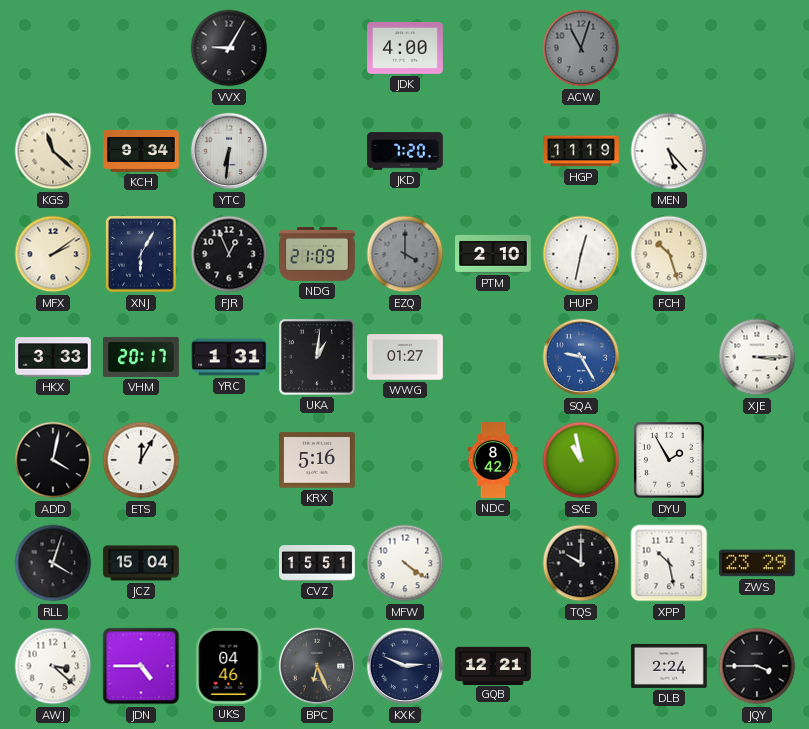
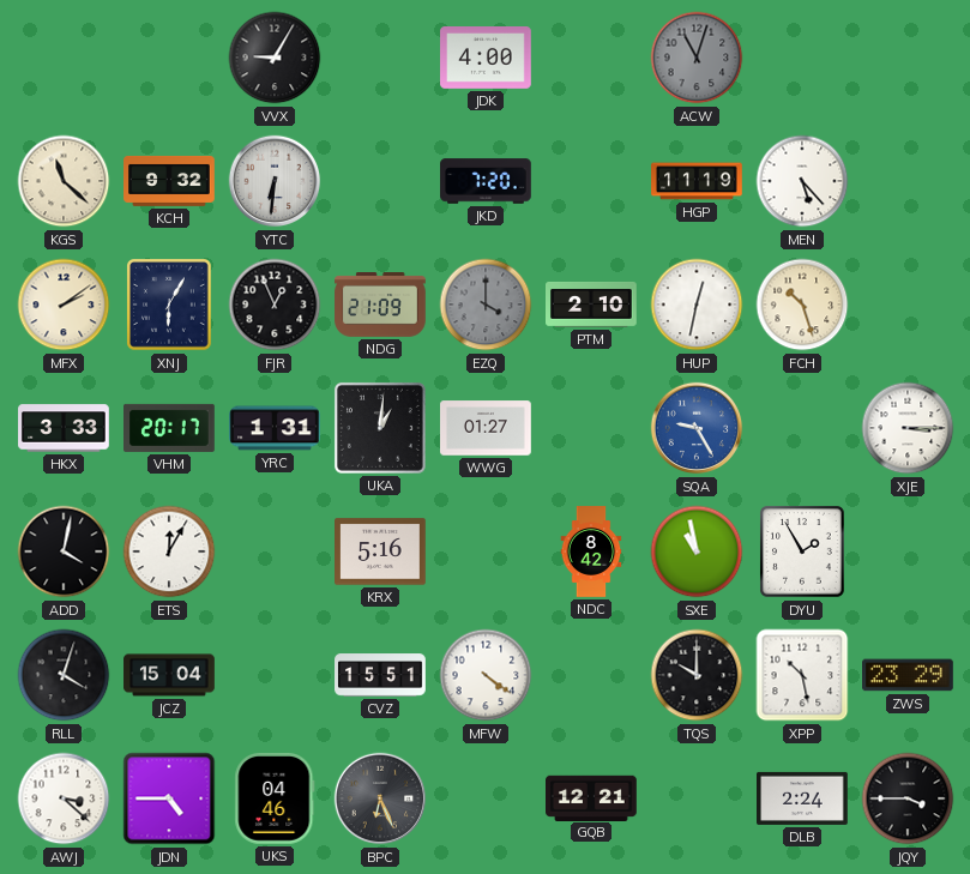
KCH: 9:34 -> 9:32 (169, 181)
KXK: 2:49 -> none (405, 666)
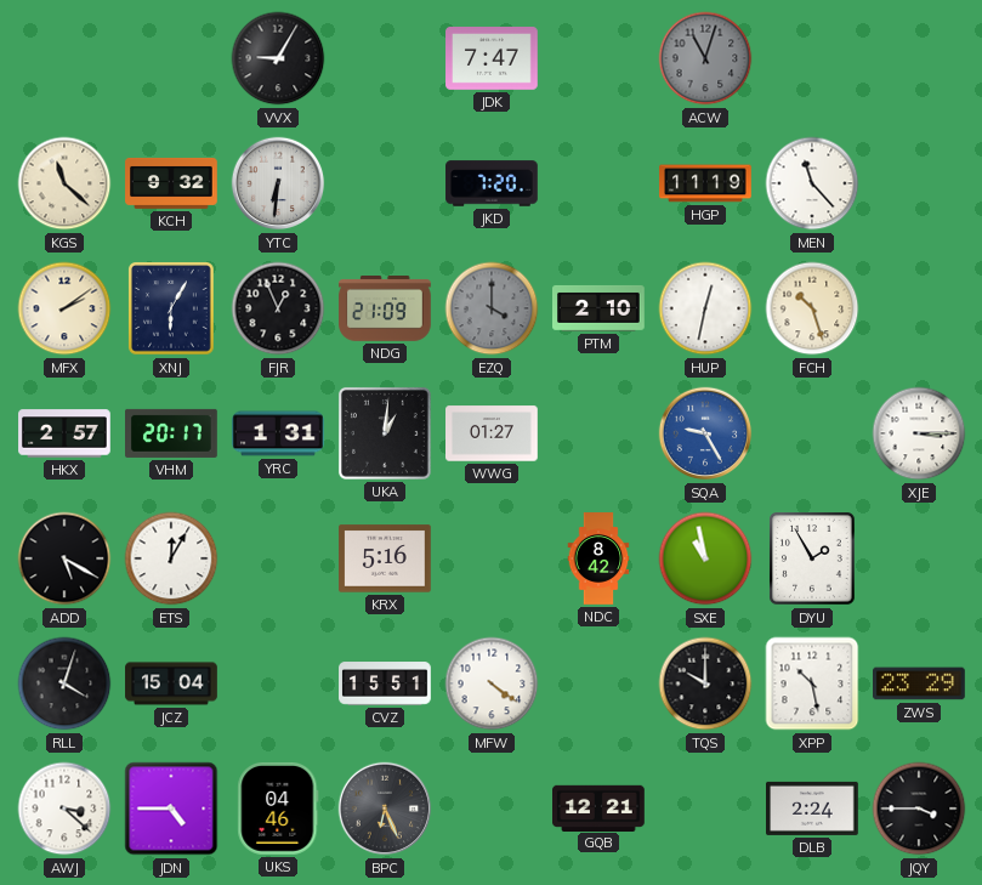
JDK: 4:00 -> 7:47 (492, 58)
MEN: 5:23 -> 11:23 (812, 183)
HKX: 3:33 -> 2:57 (64, 433)
ADD: 4:02 -> 5:20 (64, 558)
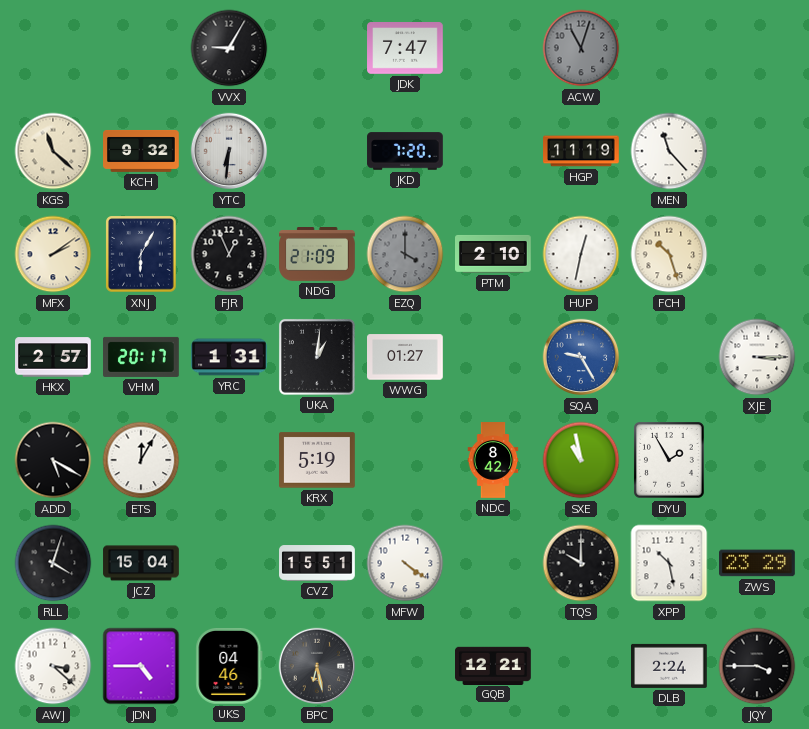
KRX: 5:16 -> 5:19 (318, 460)
BPC: 6:26 -> 6:28 (317, 666)
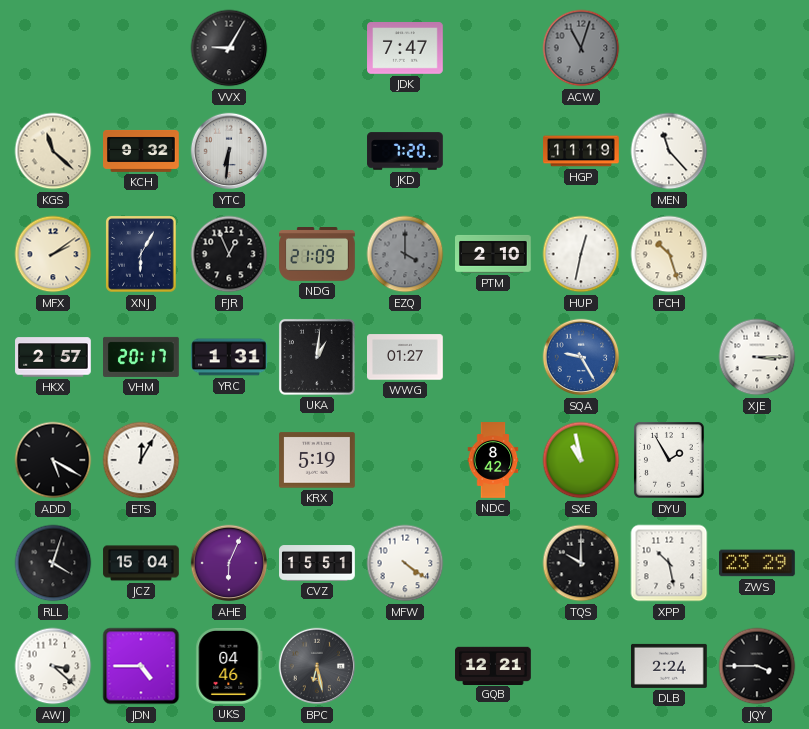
AHE: none -> 6:04 (229, 563)
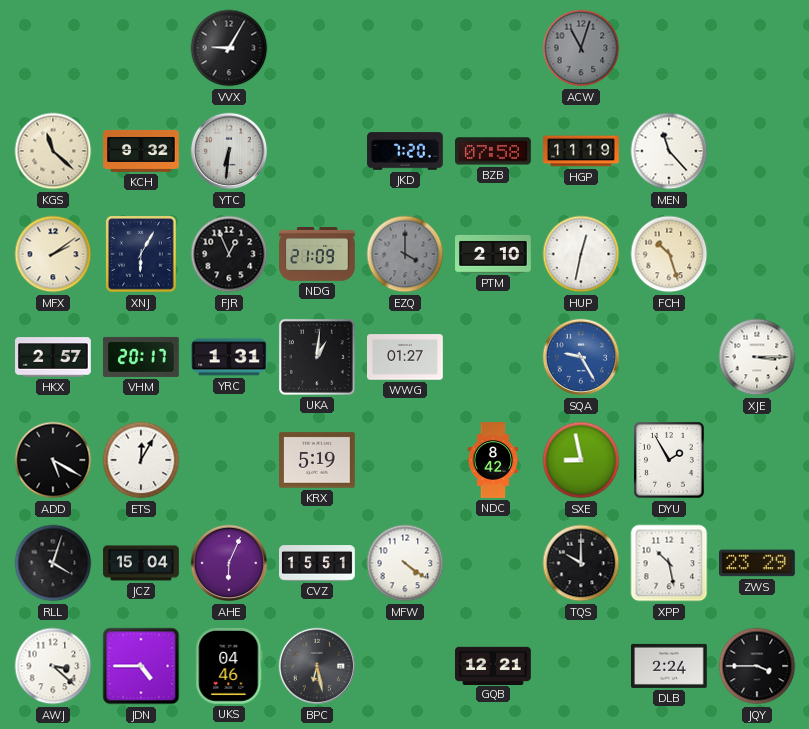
JDK: 7:47 -> none (405, 48)
BZB: none -> 07:58 (494, 151)
SXE: 10:58 -> 8:58 (581, 460)
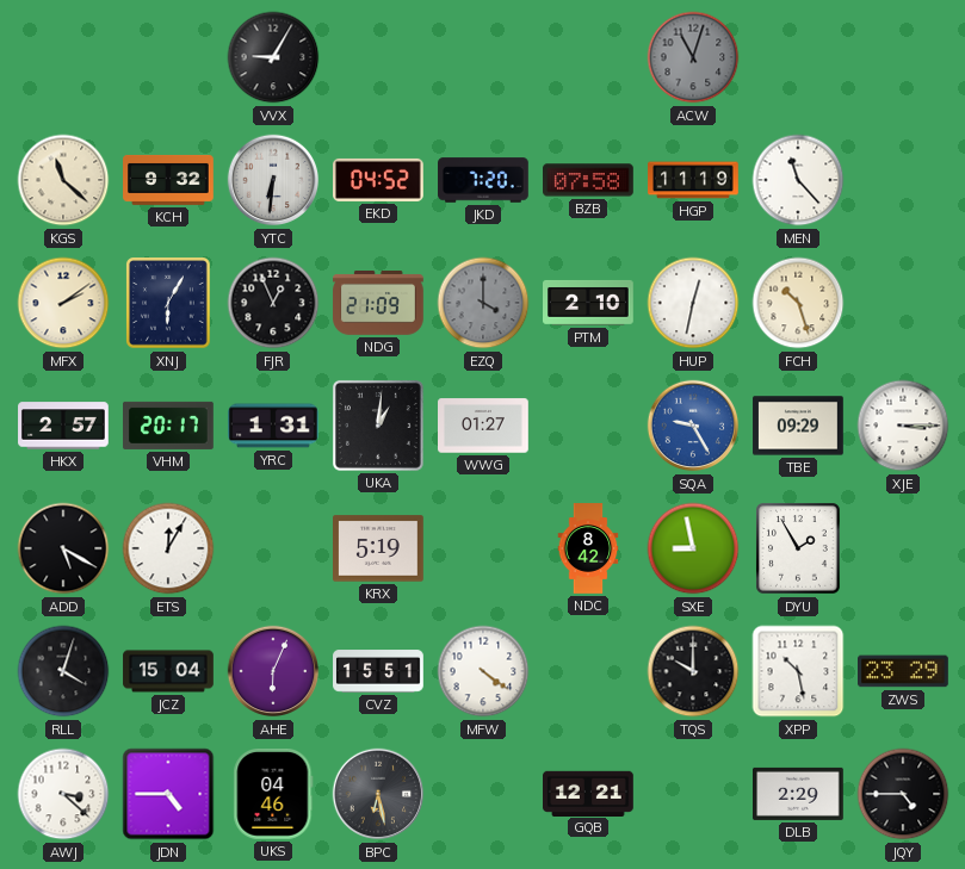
EKD: none -> 04:52 (379, 180)
TBE: none -> 09:29 (798, 426)
DLB: 2:24 -> 2:29 (799, 794)
JQY: 3:45 -> 4:45 (903, 794)
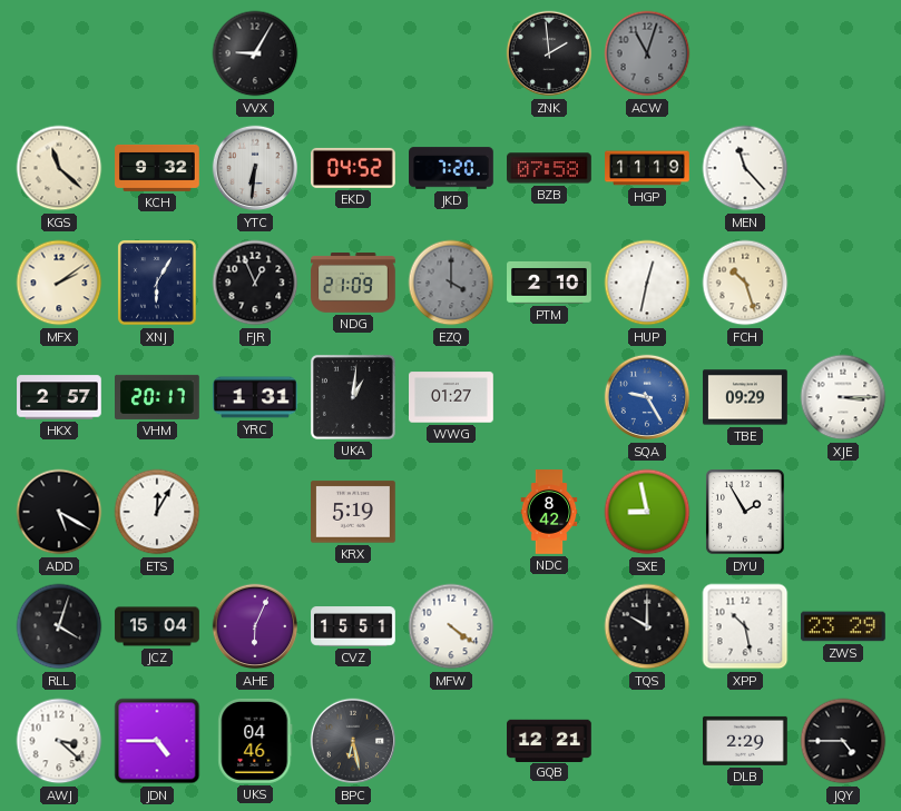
ZNK: none -> 1:59 (549, 53)
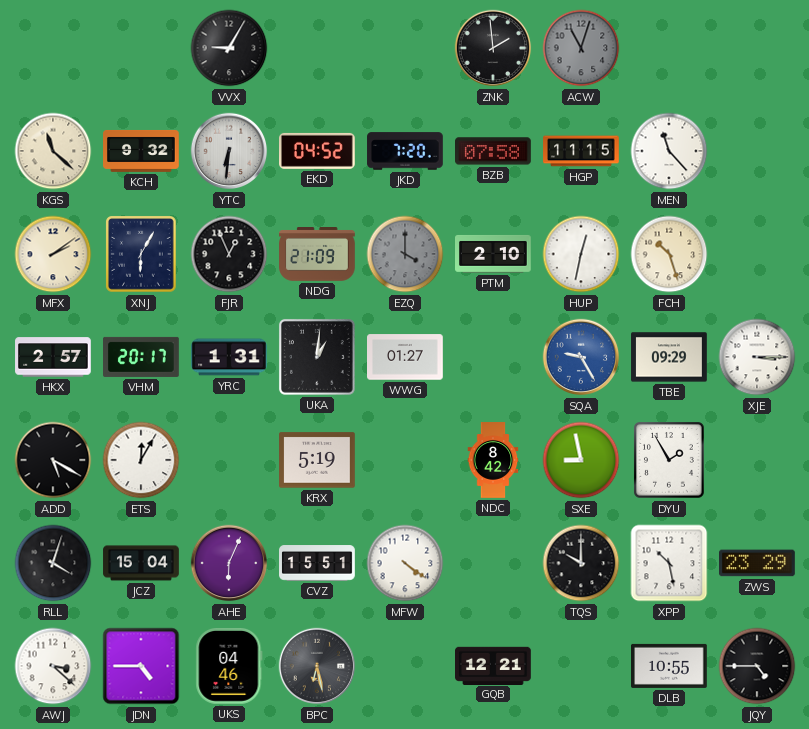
HGP: 11:19 -> 11:15 (581, 151)
DLB: 2:29 -> 10:55 (670, 666)
